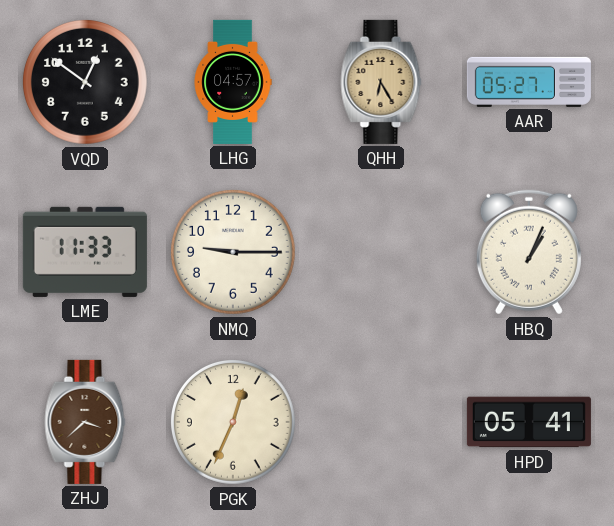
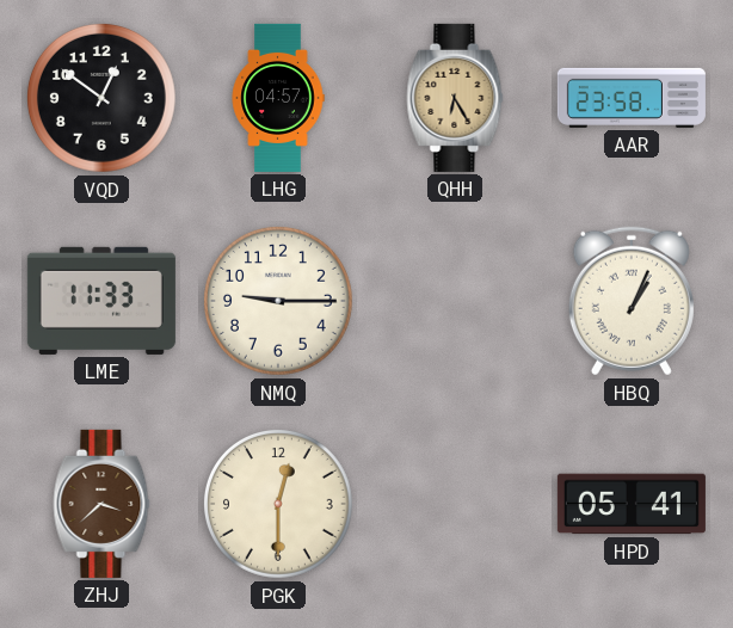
AAR: 05:27 -> 23:58 (632, 98)
PGK: 12:34 -> 12:30 (278, 504)
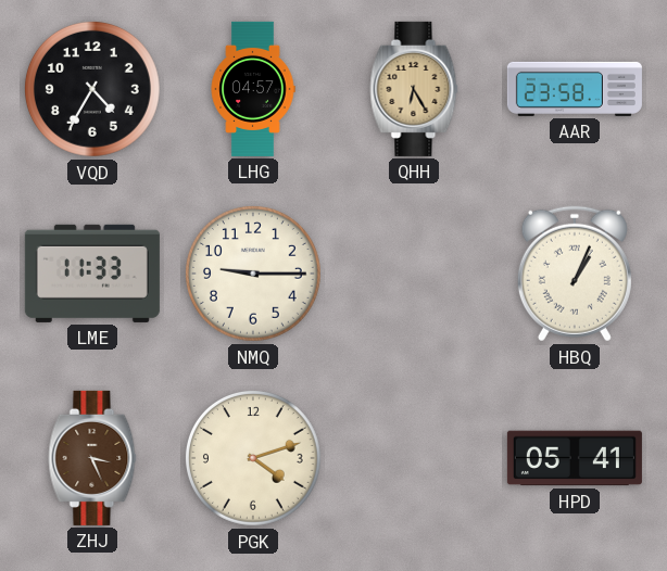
VQD: 12:51 -> 4:35 (92, 89)
ZHJ: 3:38 -> 3:26 (92, 458)
PGK: 12:30 -> 4:12 (253, 458)
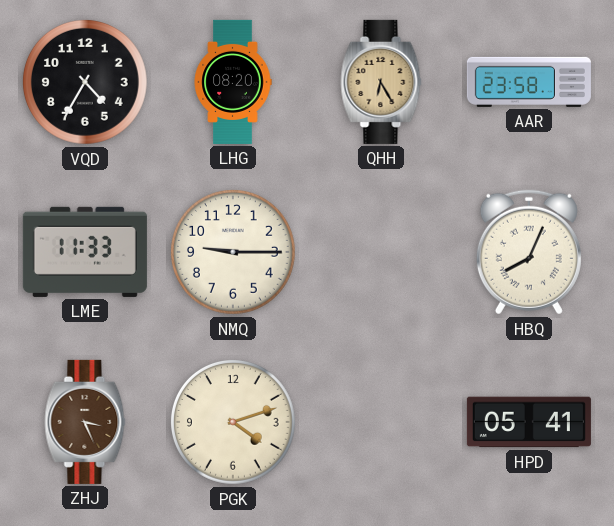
LHG: 04:57 -> 08:20 (233, 82)
HBQ: 1:04 -> 8:04 (529, 252)
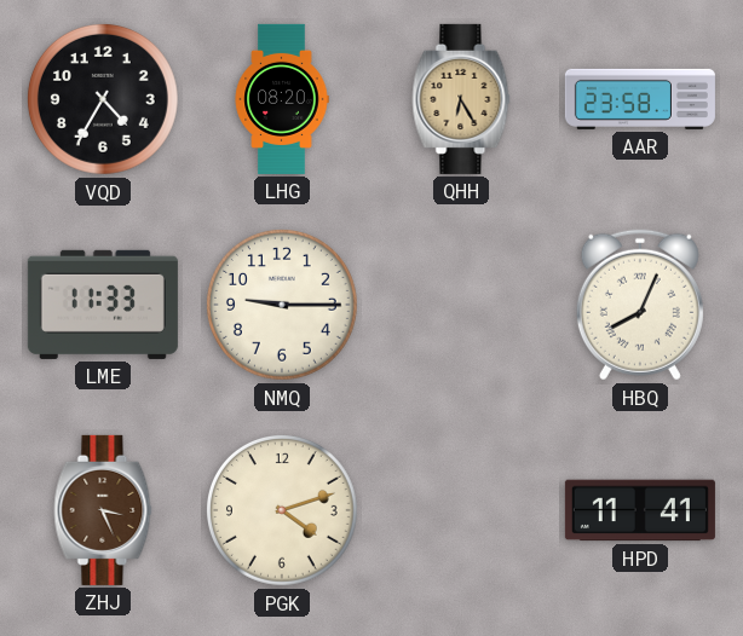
HPD: 05:41 -> 11:41 (640, 510)
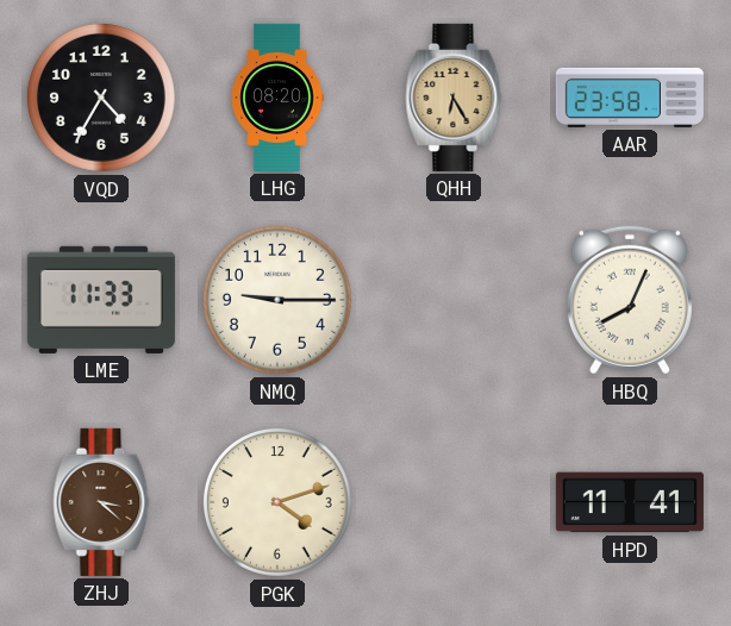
ZHJ: 3:26 -> 3:22 (101, 502)
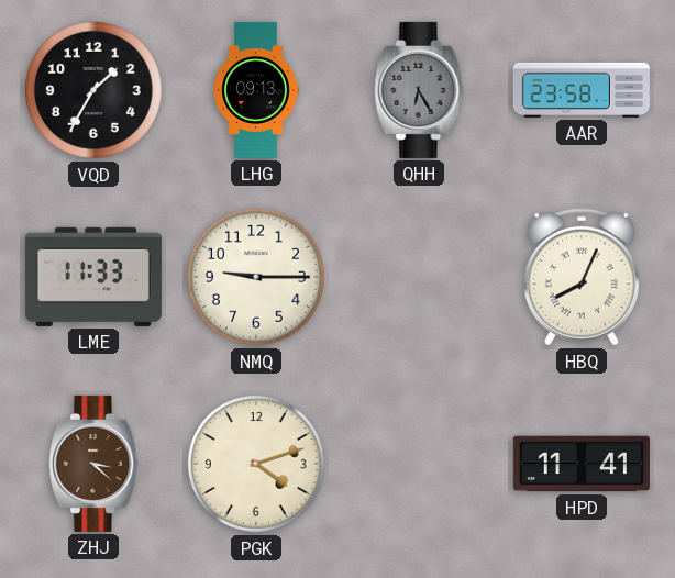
VQD: 4:35 -> 1:35 (93, 90)
LHG: 08:20 -> 09:13 (256, 90)
QHH dial: champagne -> grey (419, 90)
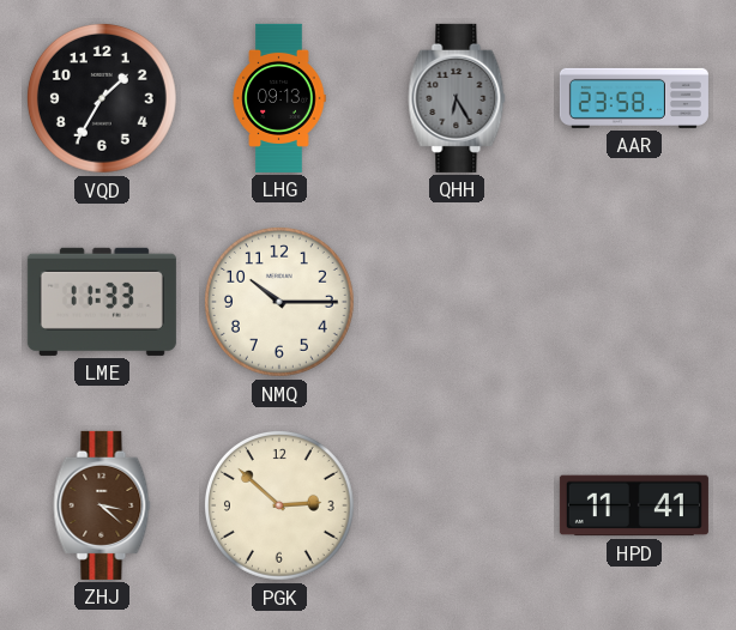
NMQ: 9:15 -> 10:15 (279, 302)
HBQ: 8:04 -> none (582, 277)
PGK: 4:12 -> 2:52 (279, 505)
